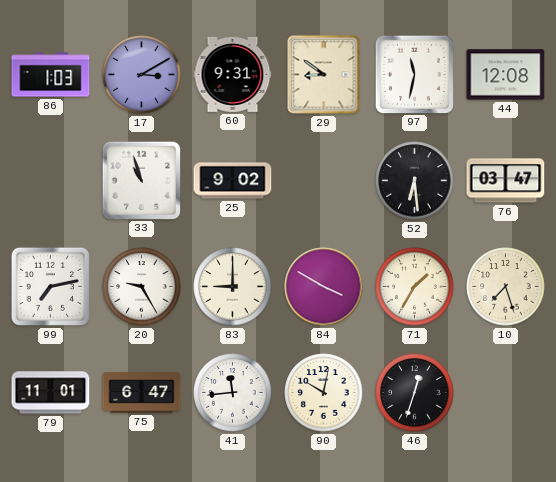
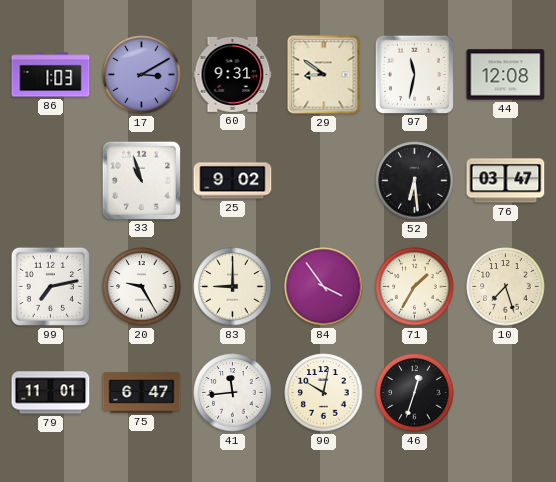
84: 3:50 -> 3:54 (324, 287)
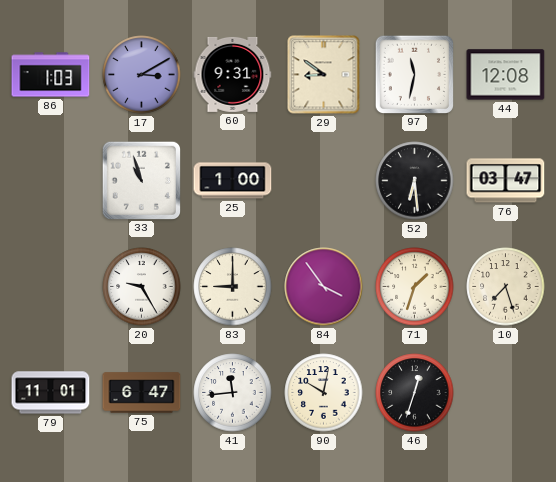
25: 9:02 -> 1:00 (233, 181)
99: 7:13 -> none (50, 286)
71: 1:35 -> 1:33 (415, 287)
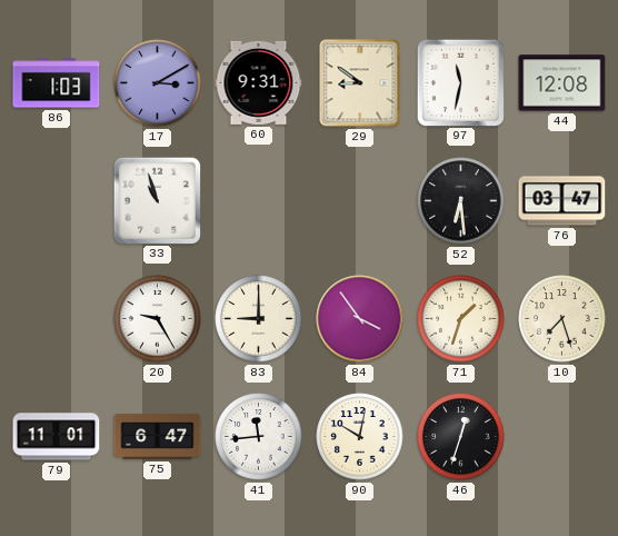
25: 1:00 -> none (233, 181)
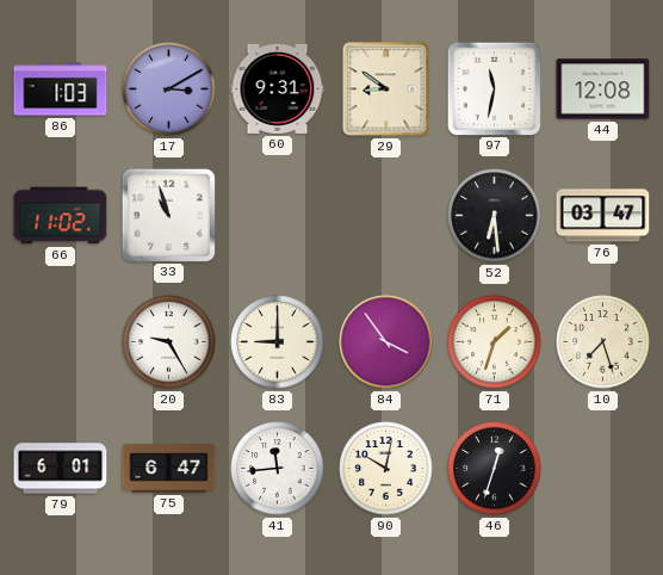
66: none -> 11:02 (61, 216)
79: 11:01 -> 6:01 (61, 469)
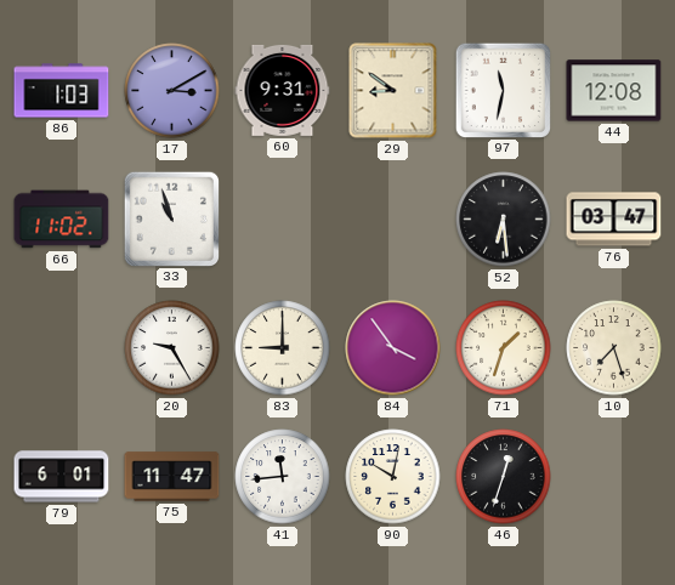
75: 6:47 -> 11:47 (172, 477)
